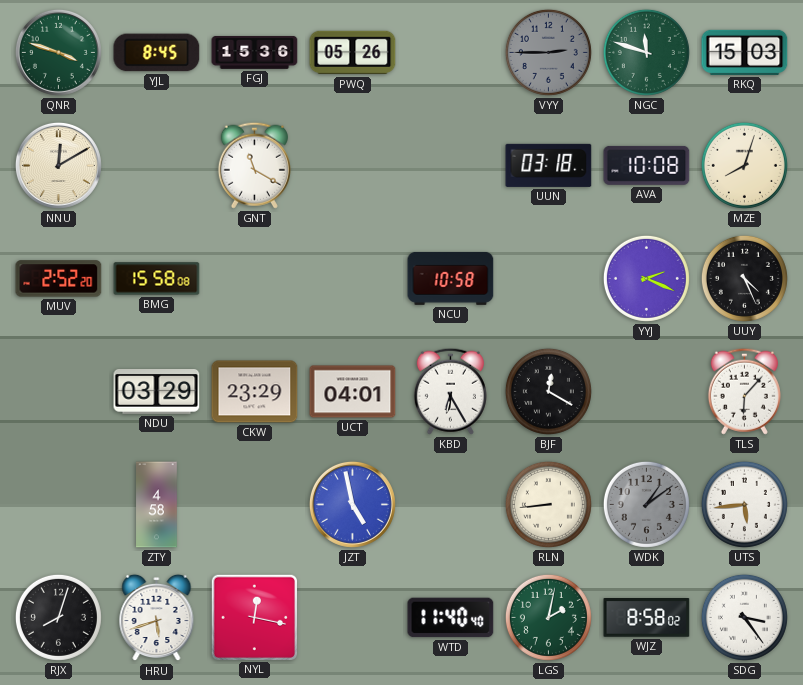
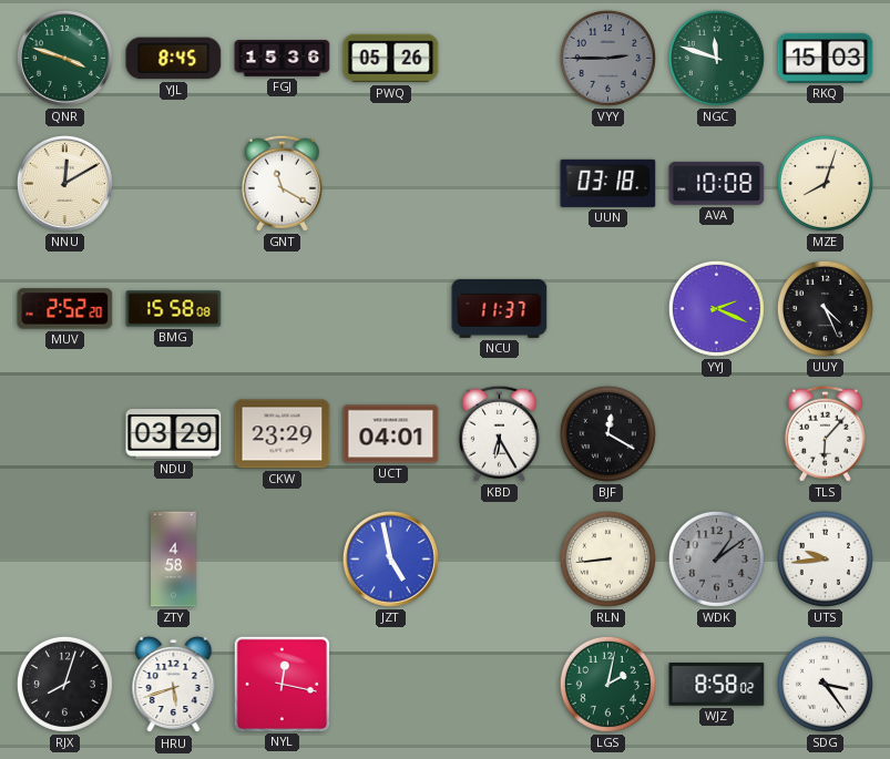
NCU: 10:58 -> 11:37 (500, 308)
UTS: 5:44 -> 9:44 (825, 558)
WTD: 11:40 -> none (451, 618)
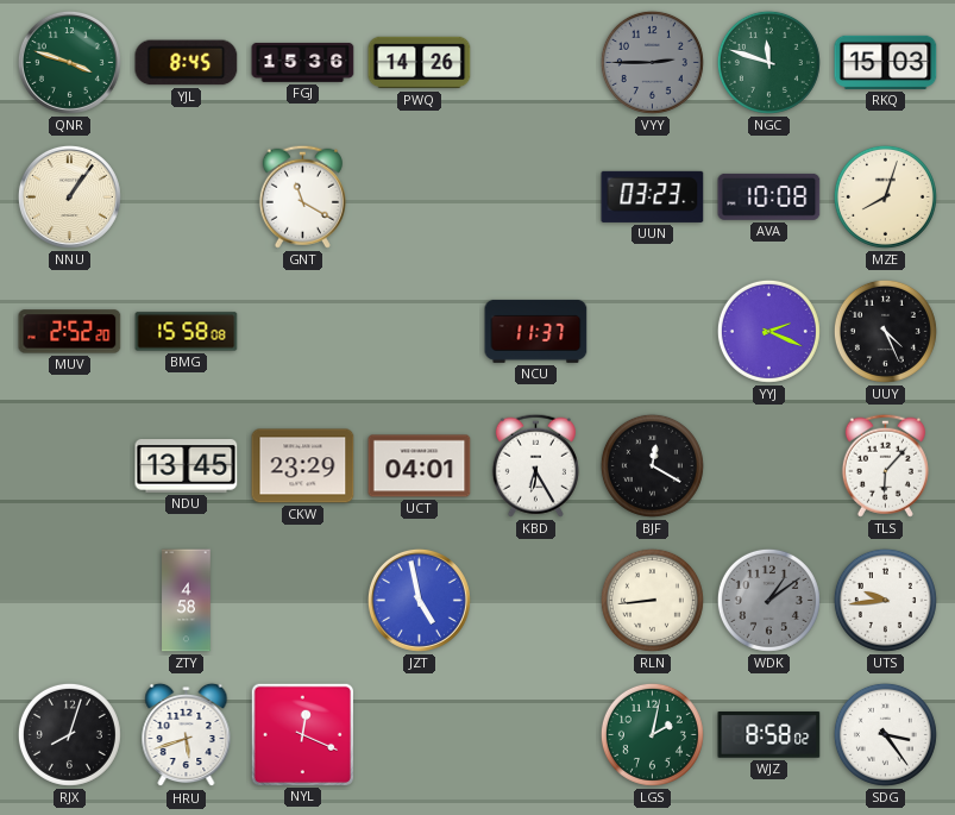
PWQ: 05:26 -> 14:26 (420, 63)
NNU: 12:10 -> 1:06 (69, 196)
UUN: 03:18 -> 03:23 (653, 196)
NDU: 03:29 -> 13:45 (187, 466)
NYL: 12:17 -> 12:19 (302, 734)
